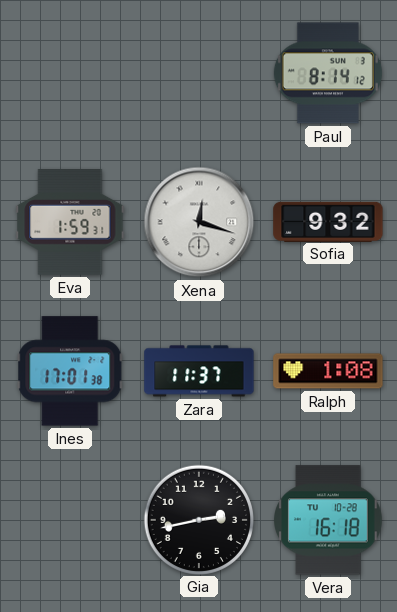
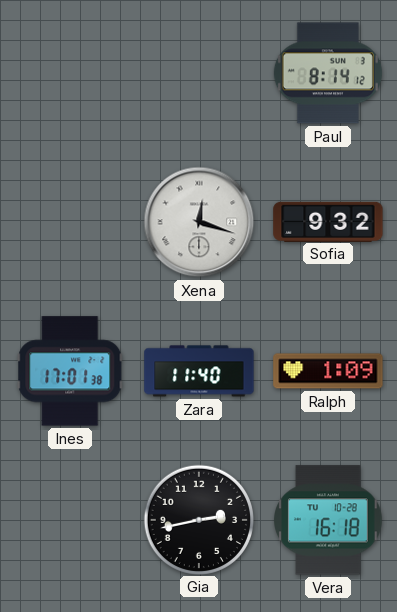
Eva: 1:59 -> none (70, 223)
Zara: 11:37 -> 11:40 (199, 371)
Ralph: 1:08 -> 1:09 (328, 371)
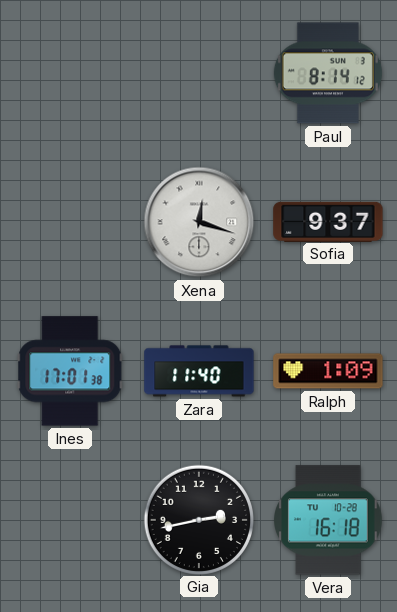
Sofia: 9:32 -> 9:37 (328, 221)
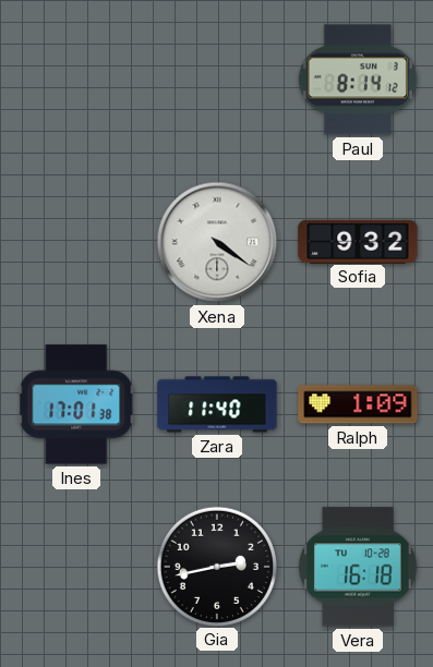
Xena: 12:18 -> 4:21 (217, 242)
Sofia: 9:37 -> 9:32 (358, 241)
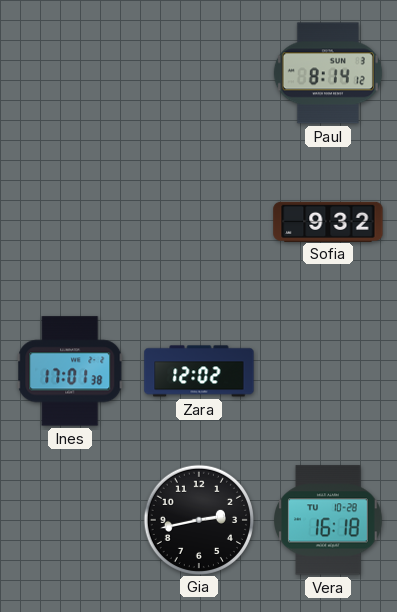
Xena: 4:21 -> none (217, 242)
Zara: 11:40 -> 12:02 (199, 371)
Ralph: 1:09 -> none (358, 404)
